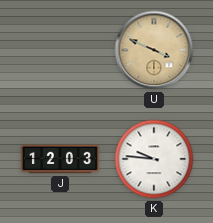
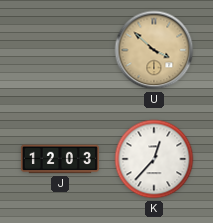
U: 3:49 -> 3:52 (154, 50)
K: 9:46 -> 12:37 (154, 159)
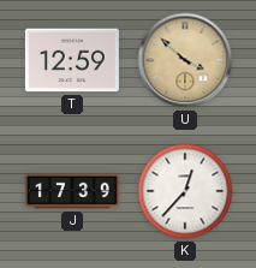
T: none -> 12:59 (72, 60)
J: 12:03 -> 17:39 (72, 191)
